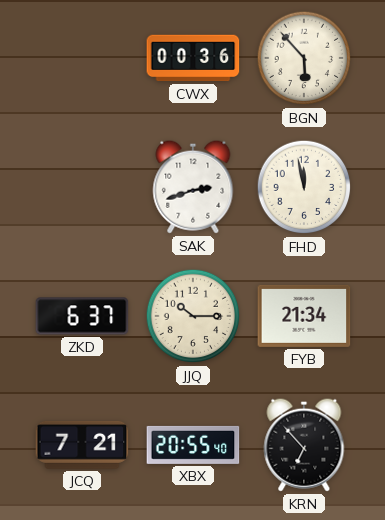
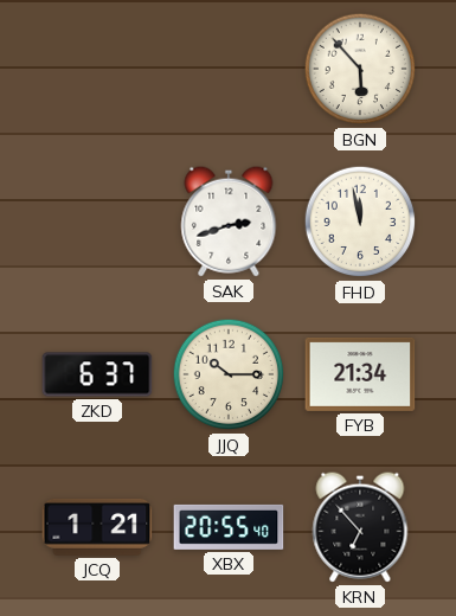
CWX: 00:36 -> none (193, 58)
JCQ: 7:21 -> 1:21 (97, 527)
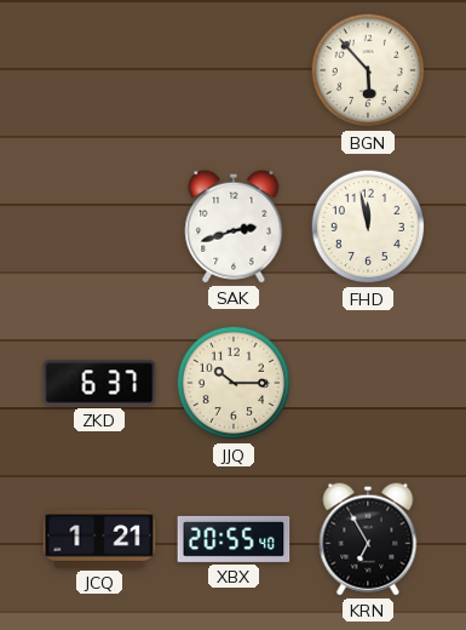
FYB: 21:34 -> none (360, 374)
KRN: 6:53 -> 6:55 (368, 539)
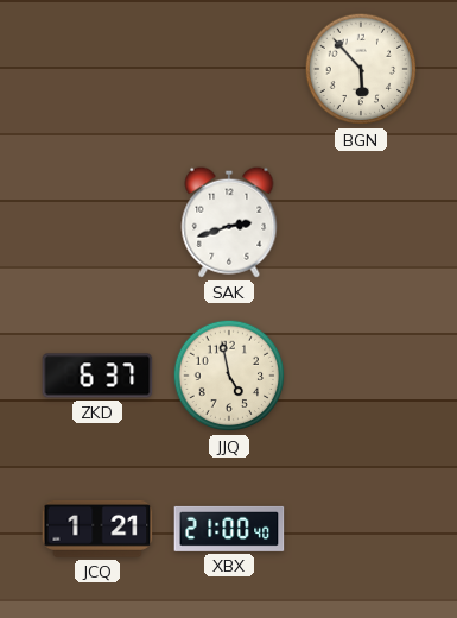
FHD: 11:58 -> none (368, 227)
JJQ: 10:15 -> 4:58 (229, 376)
XBX: 20:55 -> 21:00 (229, 529)
KRN: 6:55 -> none (368, 539)
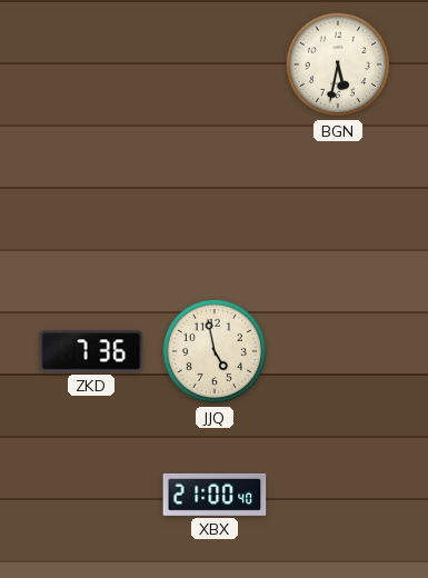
BGN: 5:53 -> 5:32 (338, 64)
SAK: 2:42 -> none (229, 222)
ZKD: 6:37 -> 7:36 (91, 351)
JCQ: 1:21 -> none (97, 529)
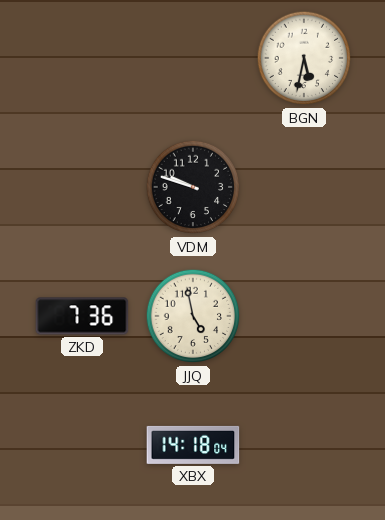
VDM: none -> 9:48 (193, 187)
XBX: 21:00 -> 14:18 (193, 445)
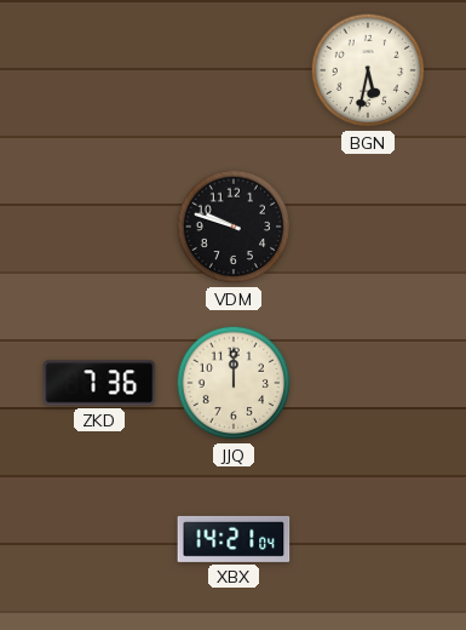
JJQ: 4:58 -> 12:00 (234, 383)
XBX: 14:18 -> 14:21 (234, 539)
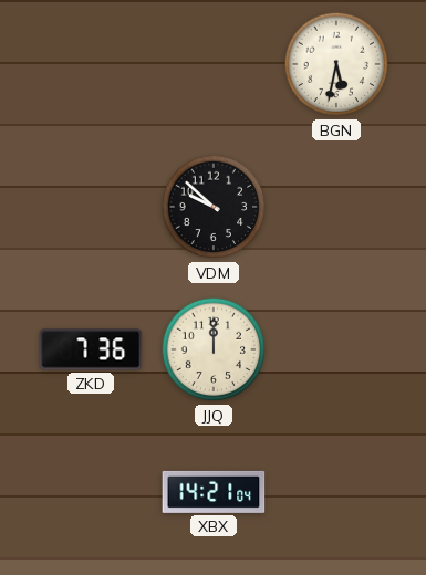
VDM: 9:48 -> 9:52 (214, 207)
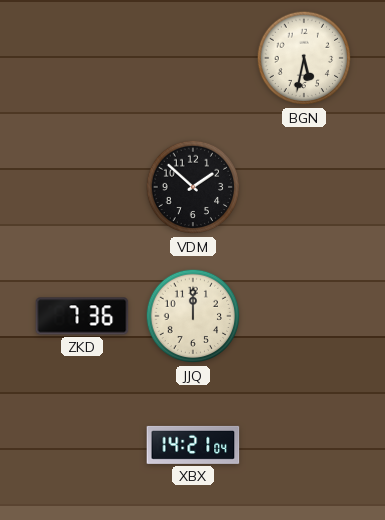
VDM: 9:52 -> 1:52 (193, 187)
